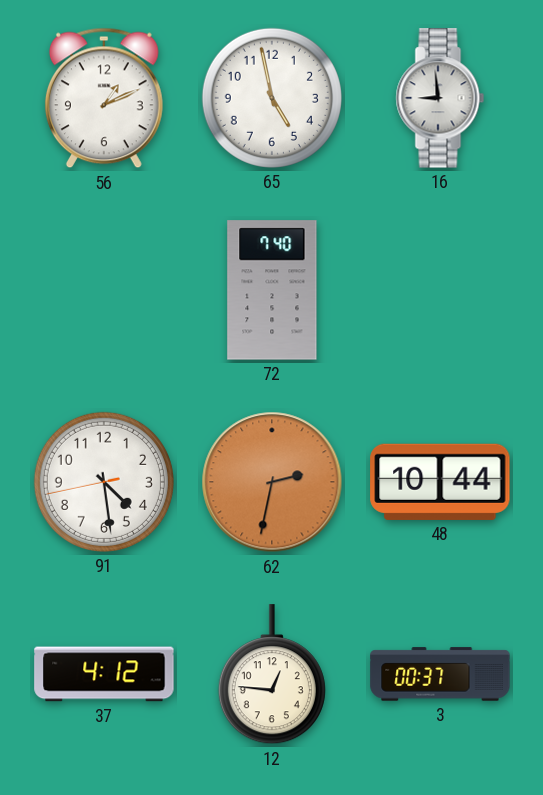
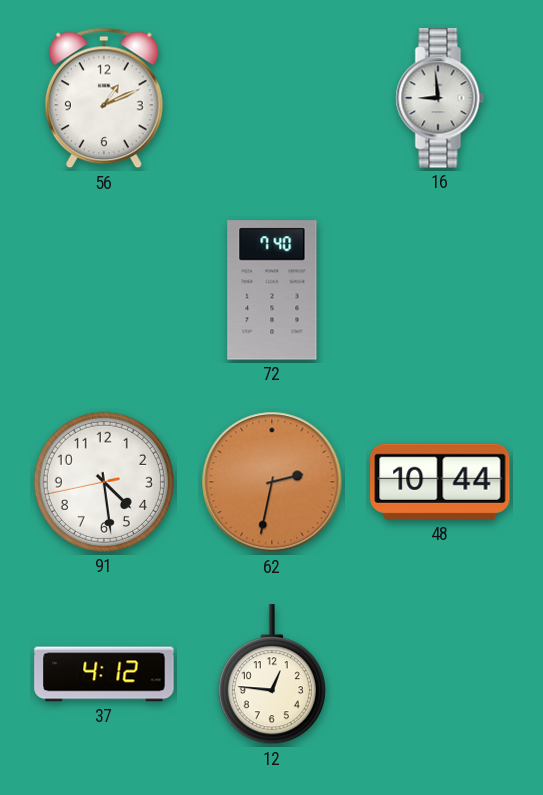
65: 4:58 -> none (272, 98)
3: 00:37 -> none (440, 674)
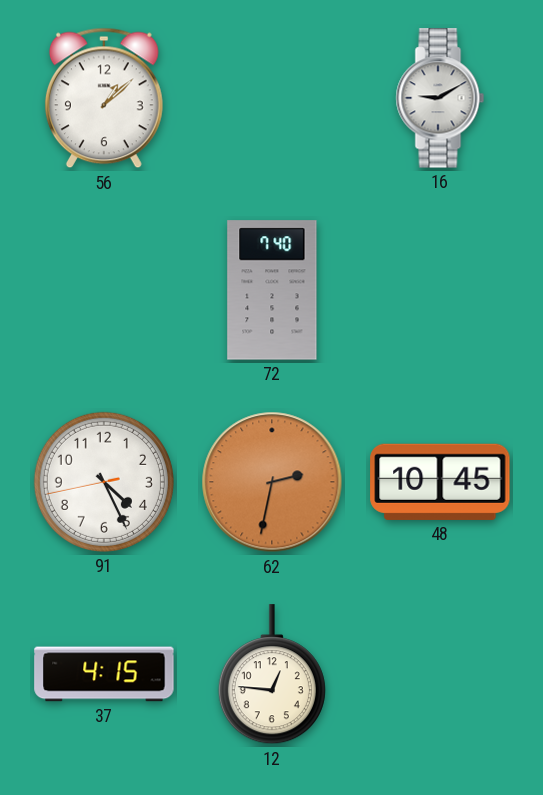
56: 1:11 -> 1:08 (104, 98)
16: 8:59 -> 9:10 (440, 98)
91: 4:28 -> 4:25 (104, 482)
48: 10:44 -> 10:45 (440, 482)
37: 4:12 -> 4:15 (104, 674)
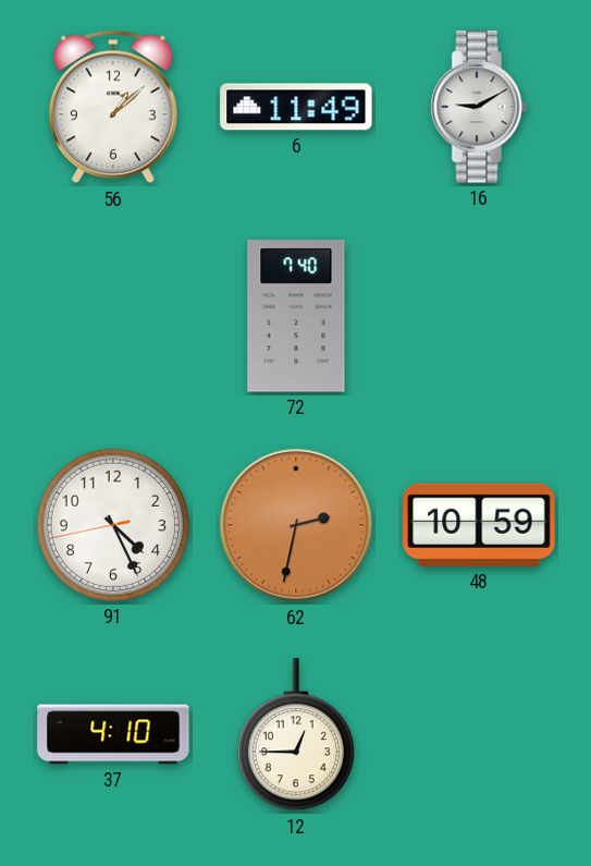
6: none -> 11:49 (296, 107)
48: 10:45 -> 10:59 (479, 525)
37: 4:15 -> 4:10 (113, 734)
12: 12:46 -> 12:45 (296, 735)
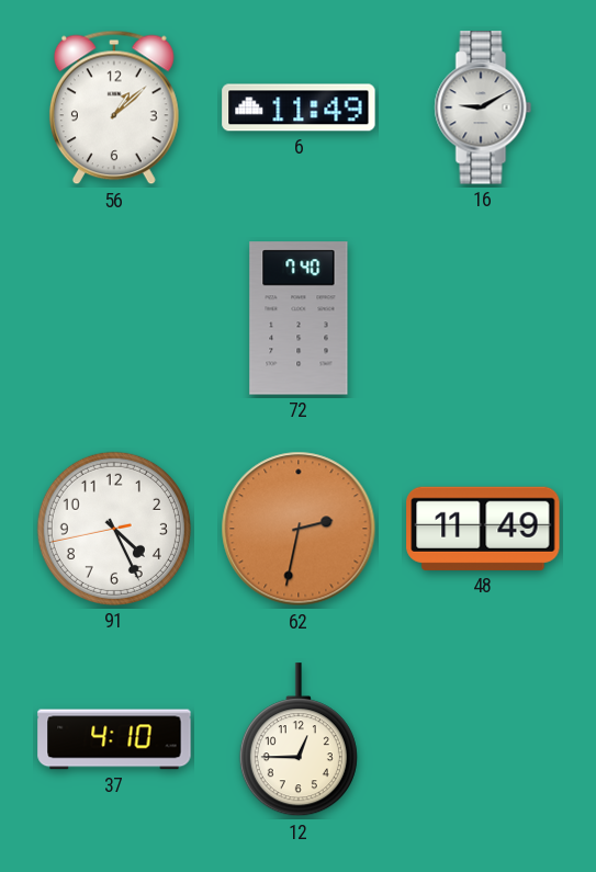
48: 10:59 -> 11:49 (483, 529)
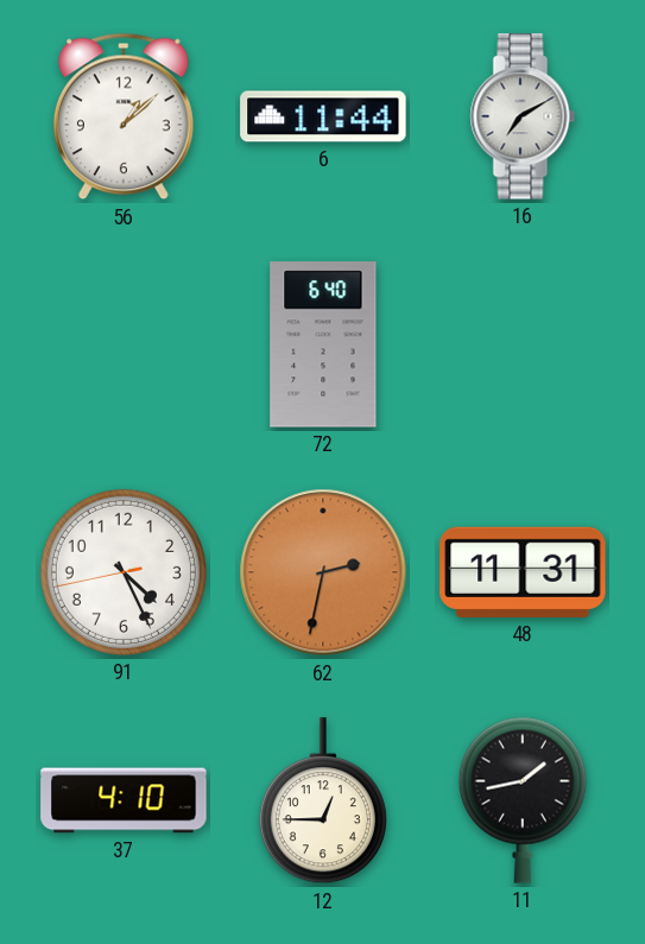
6: 11:49 -> 11:44 (323, 116)
16: 9:10 -> 7:10 (523, 116)
72: 7:40 -> 6:40 (323, 344)
48: 11:49 -> 11:31 (523, 572)
11: none -> 1:43 (523, 800)
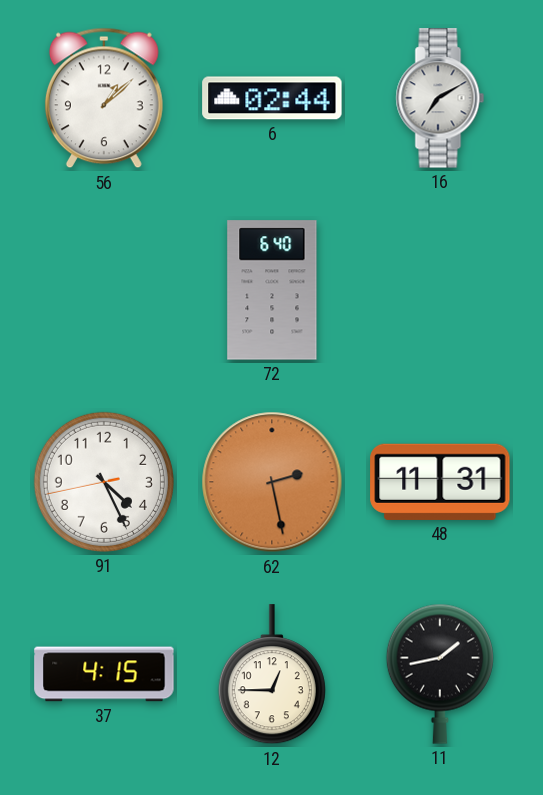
6: 11:44 -> 02:44 (272, 98)
62: 2:32 -> 2:28 (272, 482)
37: 4:10 -> 4:15 (104, 674)
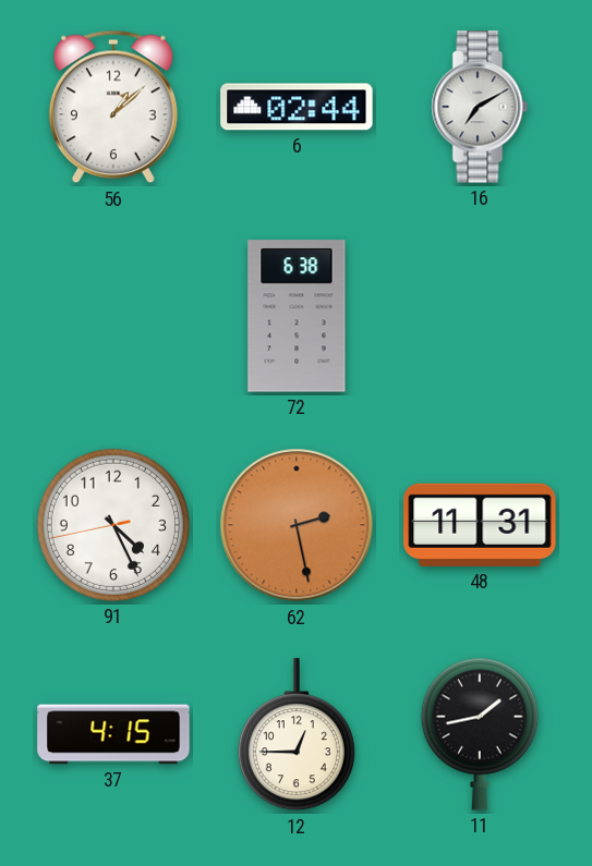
72: 6:40 -> 6:38 (297, 316)
